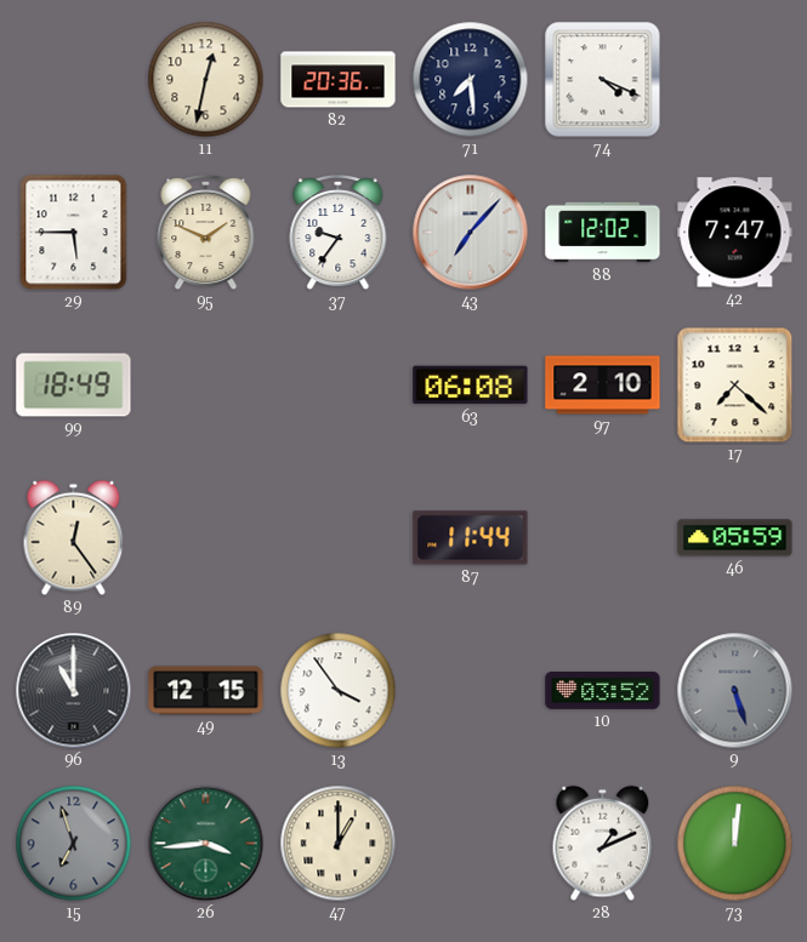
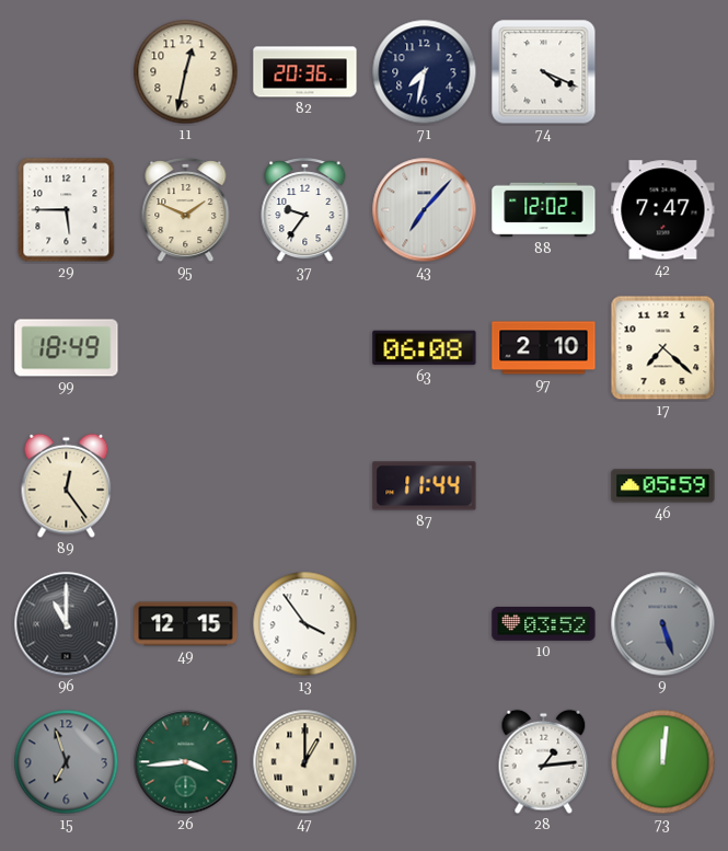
71: 7:29 -> 7:32 (425, 72)
28: 1:11 -> 1:14 (544, 762)
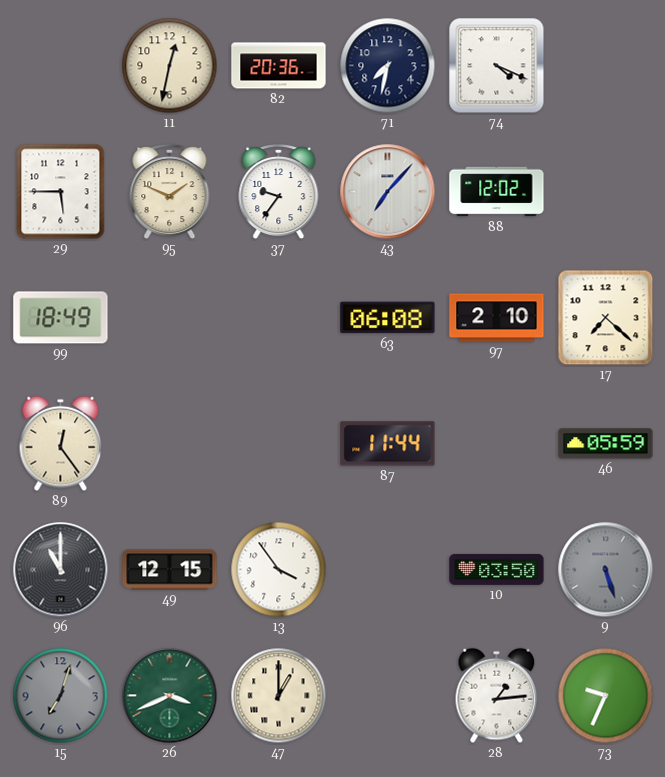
42: 7:47 -> none (663, 210)
10: 03:52 -> 03:50 (497, 570)
15: 6:57 -> 7:03 (61, 696)
26: 3:44 -> 3:41 (170, 696)
73: 12:01 -> 9:34 (606, 696)
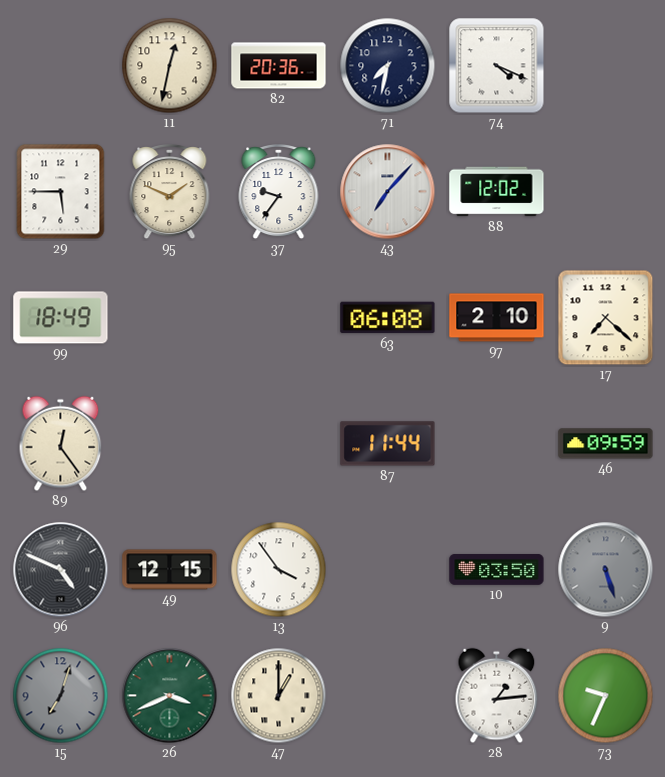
46: 05:59 -> 09:59 (606, 444)
96: 11:00 -> 4:49 (61, 570)
